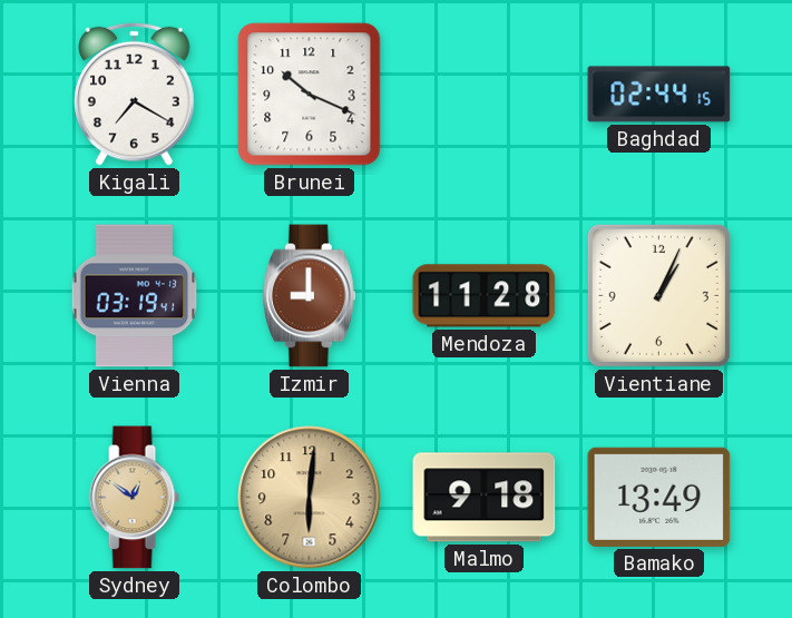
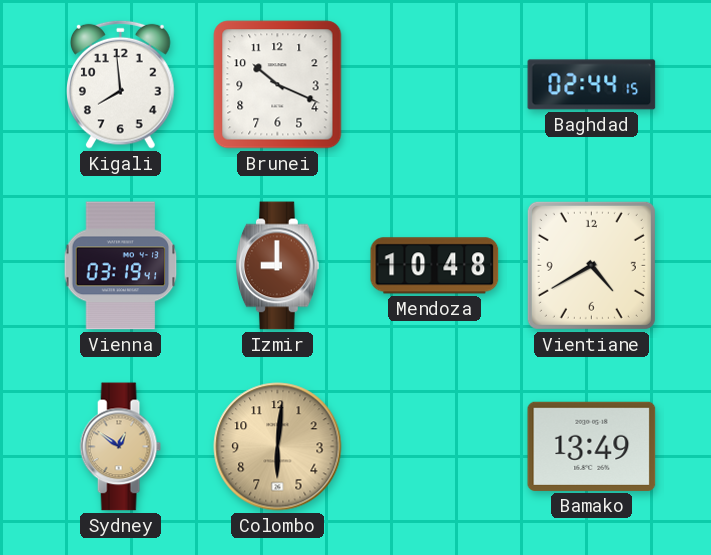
Kigali: 7:20 -> 7:59 (121, 84)
Mendoza: 11:28 -> 10:48 (435, 266)
Vientiane: 1:04 -> 4:40 (591, 265)
Malmo: 9:18 -> none (485, 498)
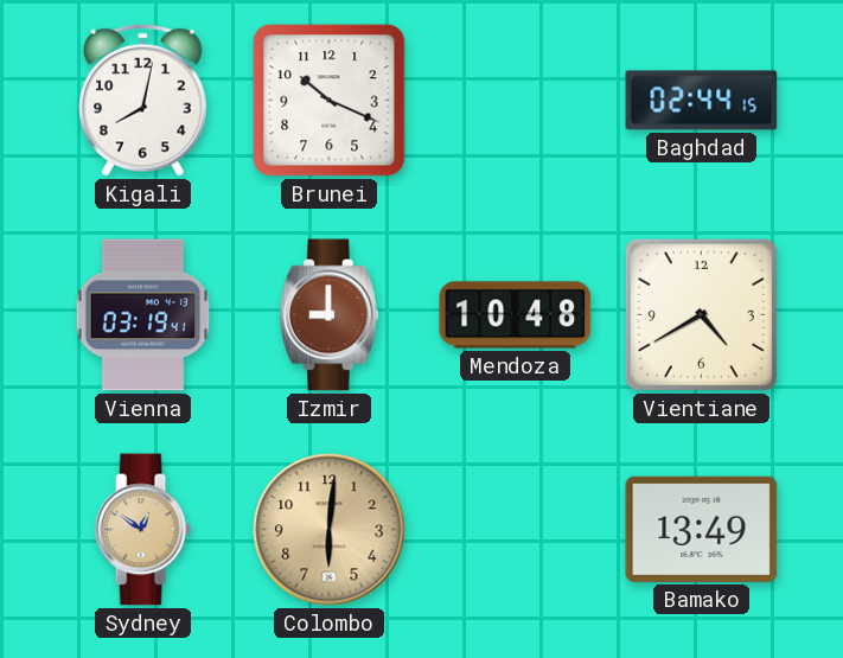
Kigali: 7:59 -> 8:02 (143, 100)
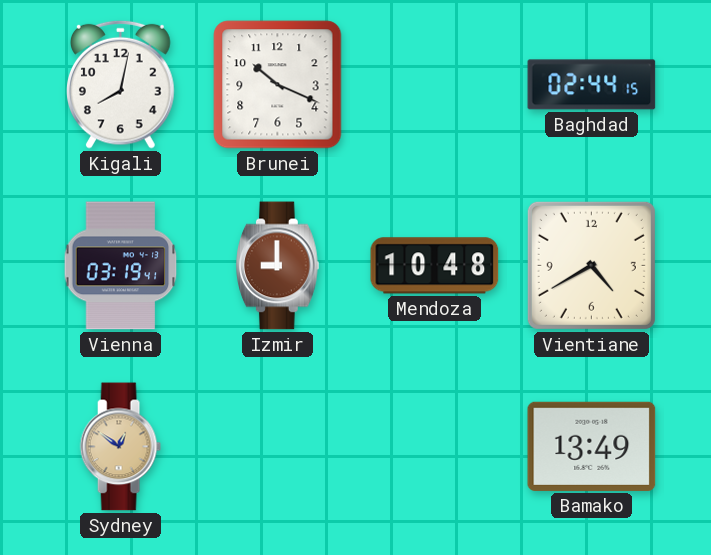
Colombo: 6:01 -> none (330, 530)
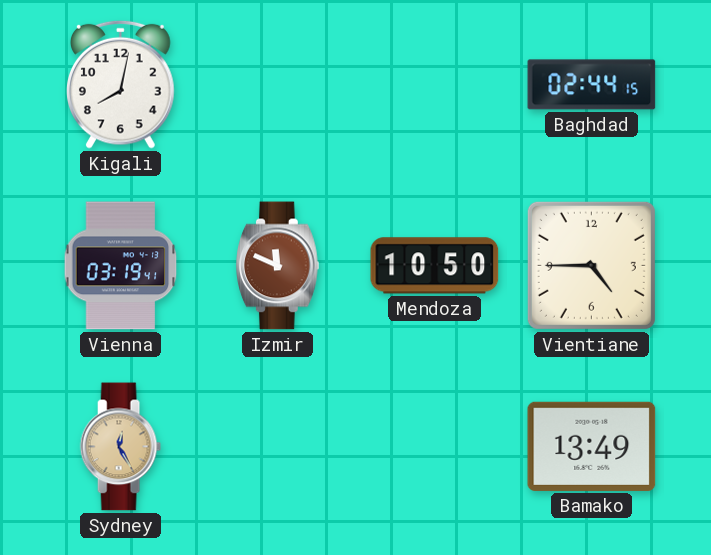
Brunei: 10:19 -> none (278, 85)
Izmir: 9:00 -> 11:49 (278, 266)
Mendoza: 10:48 -> 10:50 (435, 266)
Vientiane: 4:40 -> 4:45 (591, 265)
Sydney: 12:51 -> 12:25 (120, 447)
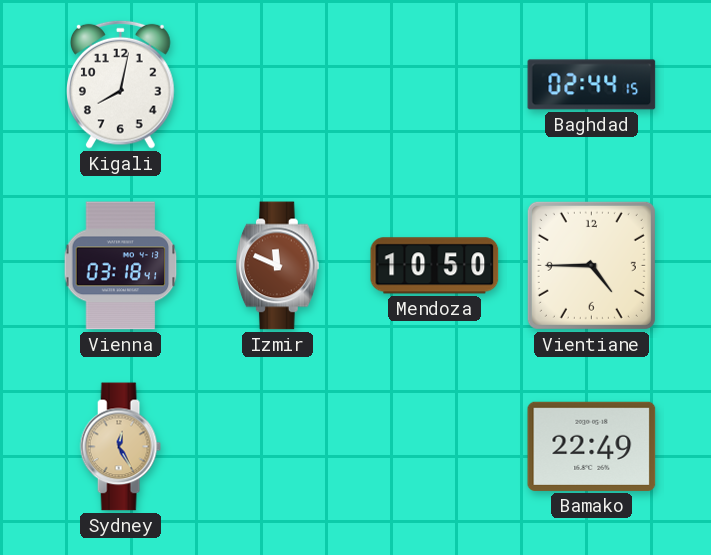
Vienna: 03:19 -> 03:18 (121, 266)
Bamako: 13:49 -> 22:49 (592, 446)
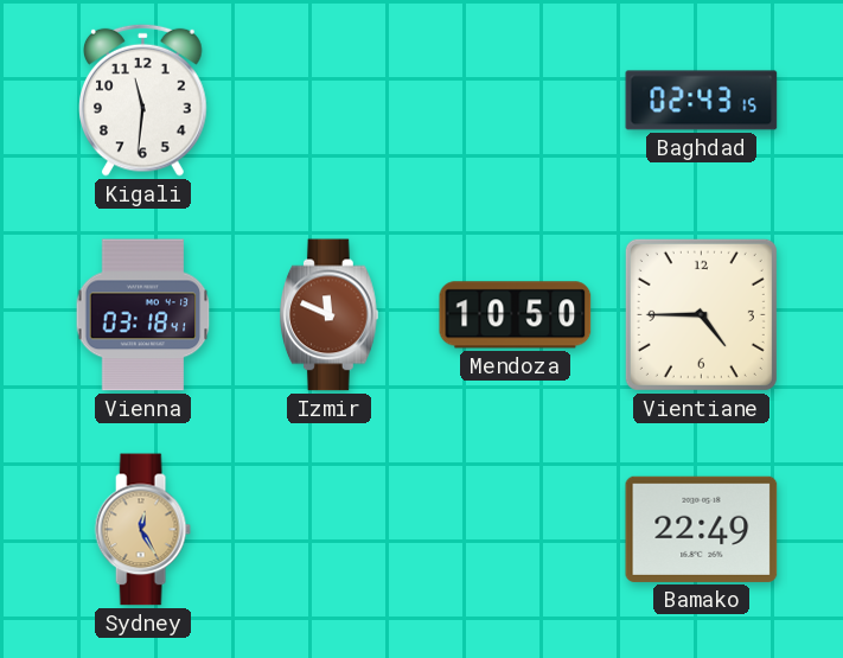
Kigali: 8:02 -> 11:31 (143, 100)
Baghdad: 02:44 -> 02:43 (702, 101)
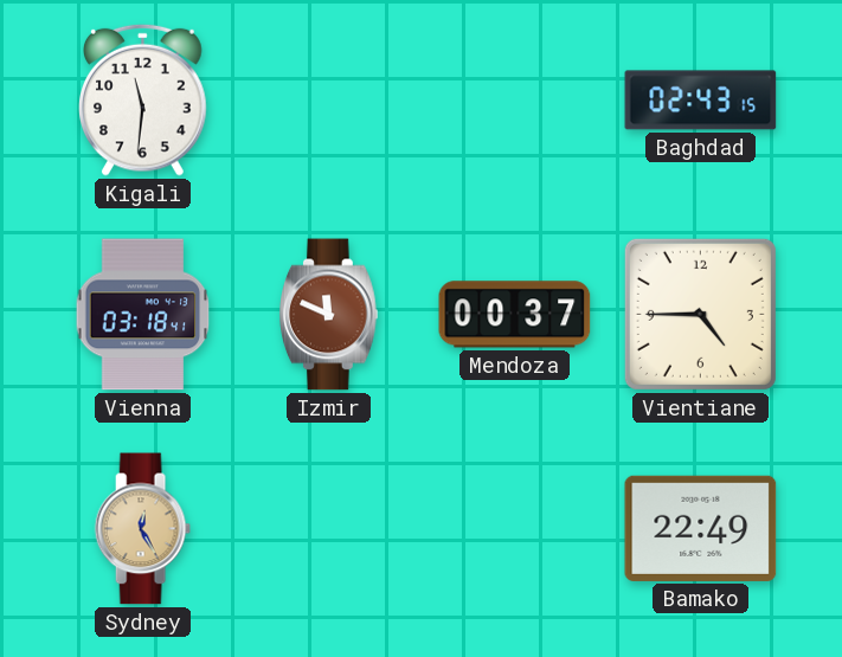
Mendoza: 10:50 -> 00:37 (515, 315)
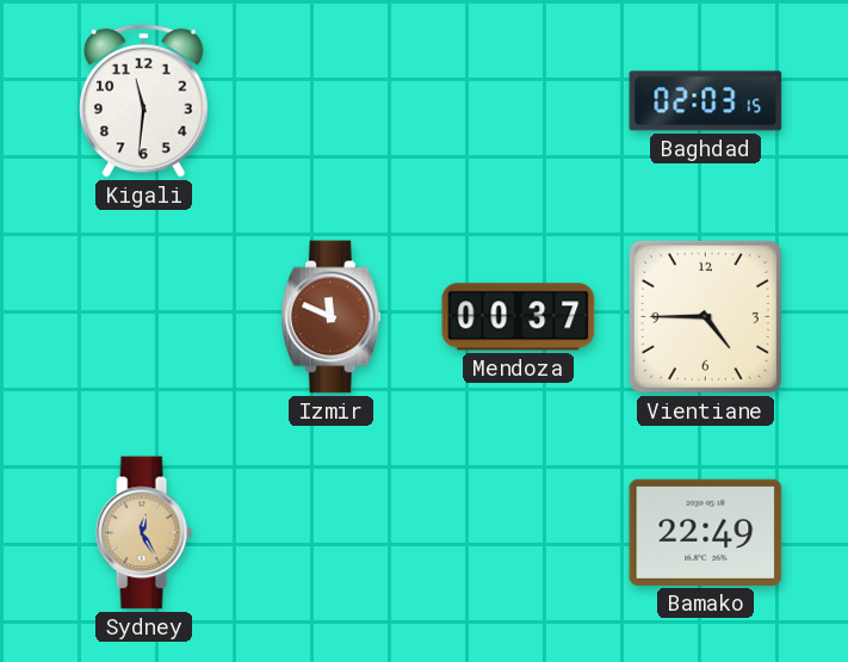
Baghdad: 02:43 -> 02:03 (706, 101)
Vienna: 03:18 -> none (143, 315)
